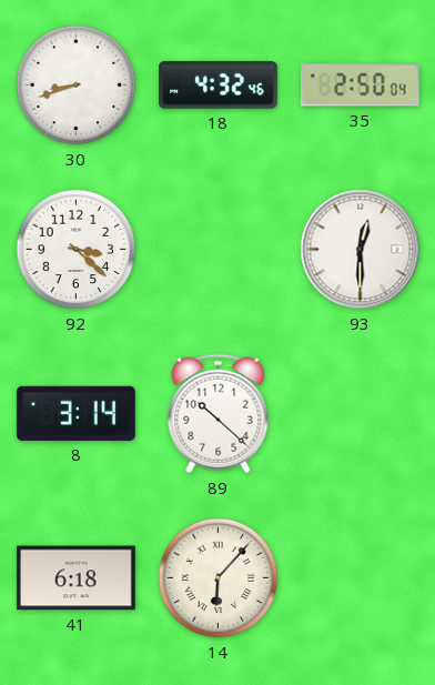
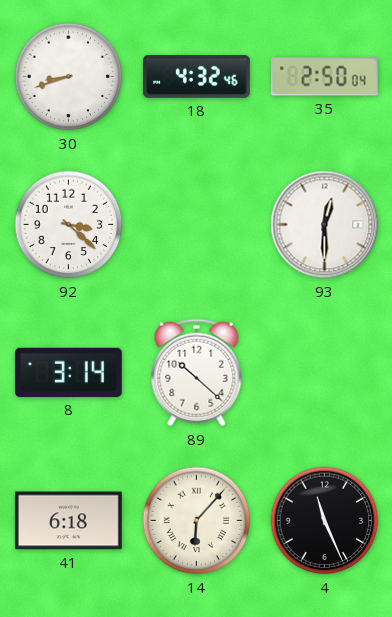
4: none -> 11:26 (325, 521)
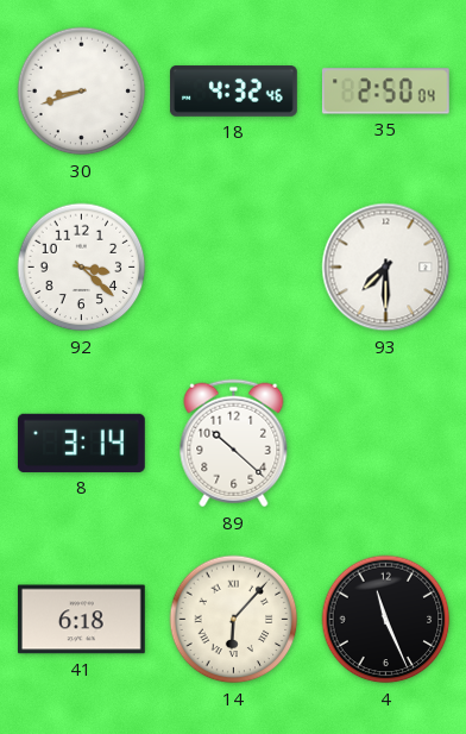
93: 12:30 -> 7:30 (386, 268)
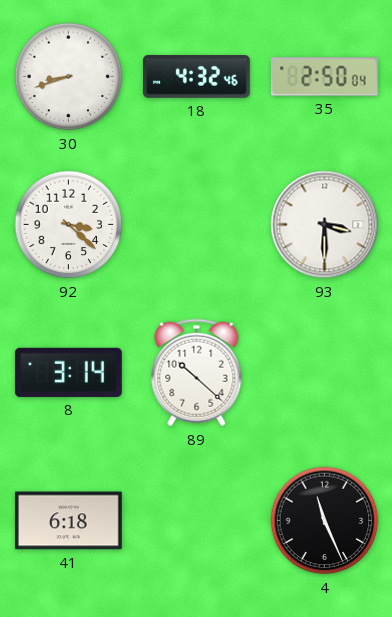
93: 7:30 -> 3:30 (325, 225)
14: 6:07 -> none (234, 620)
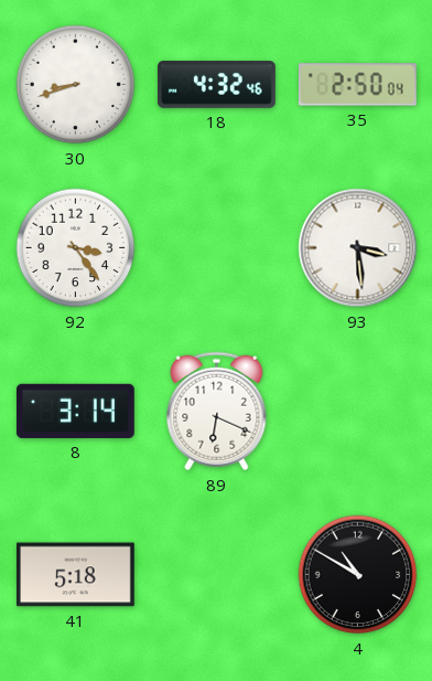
92: 3:22 -> 3:24 (76, 248)
93: 3:30 -> 3:29 (358, 248)
89: 10:22 -> 6:19 (217, 412)
41: 6:18 -> 5:18 (75, 575)
4: 11:26 -> 10:50 (358, 575)
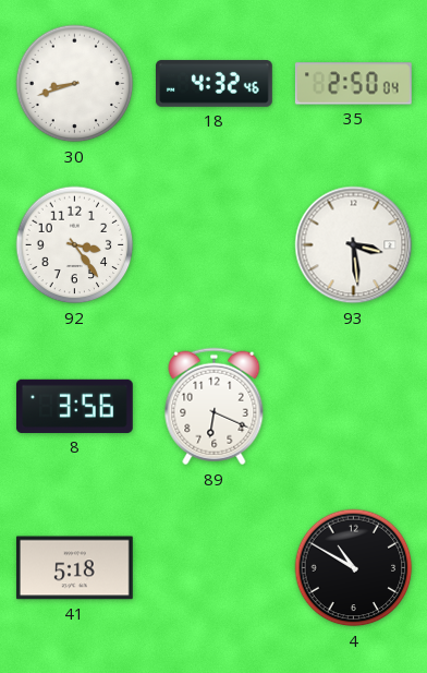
8: 3:14 -> 3:56 (74, 406)
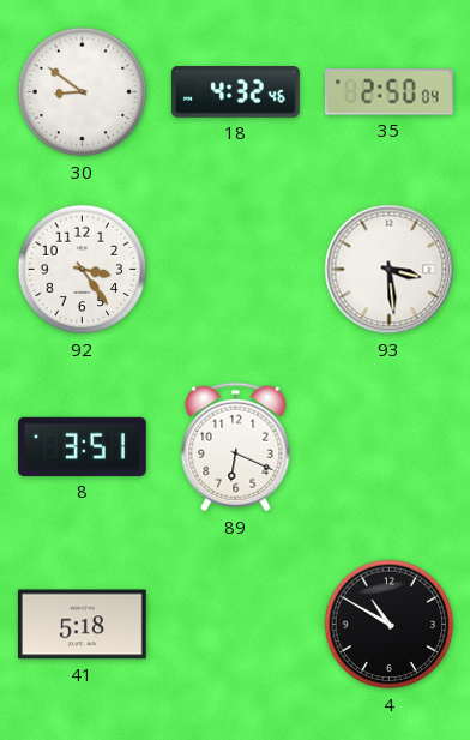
30: 8:42 -> 8:51 (83, 92)
8: 3:56 -> 3:51 (82, 446)
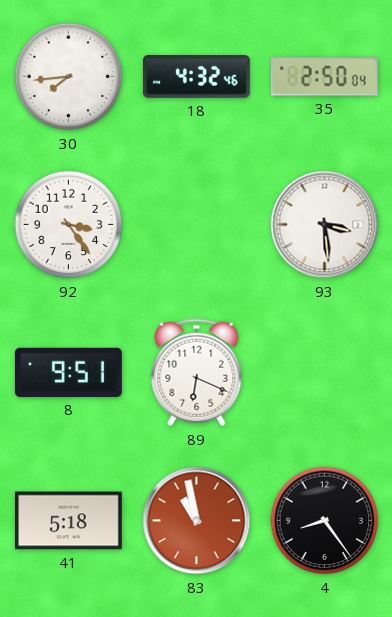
30: 8:51 -> 7:44 (69, 77)
8: 3:51 -> 9:51 (68, 372)
83: none -> 10:58 (197, 521)
4: 10:50 -> 8:24 (325, 521)
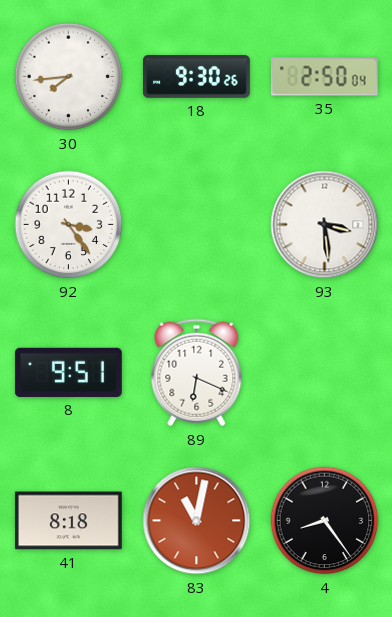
18: 4:32 -> 9:30 (197, 77)
41: 5:18 -> 8:18 (68, 521)
83: 10:58 -> 11:02 (197, 521)
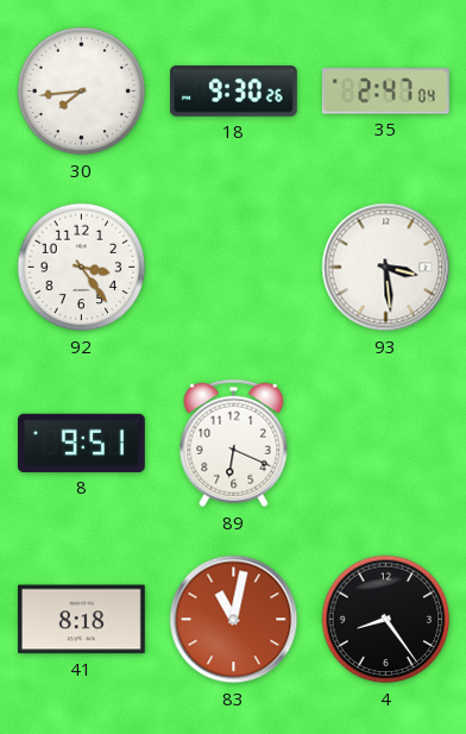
35: 2:50 -> 2:47 (385, 92)
